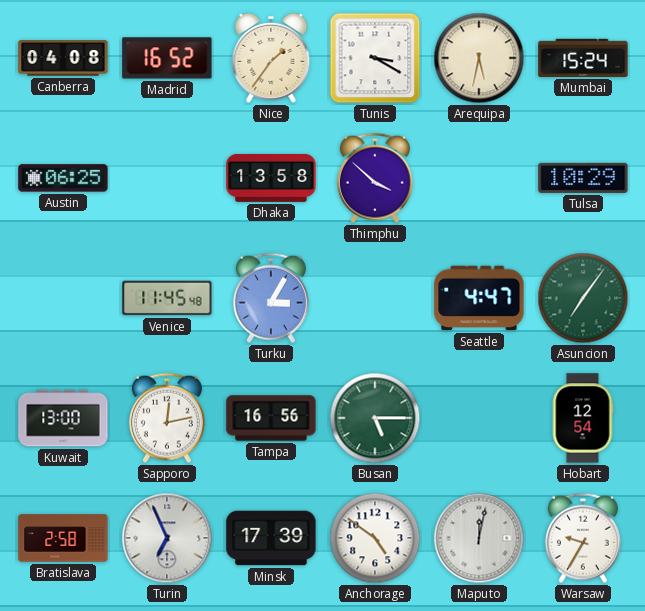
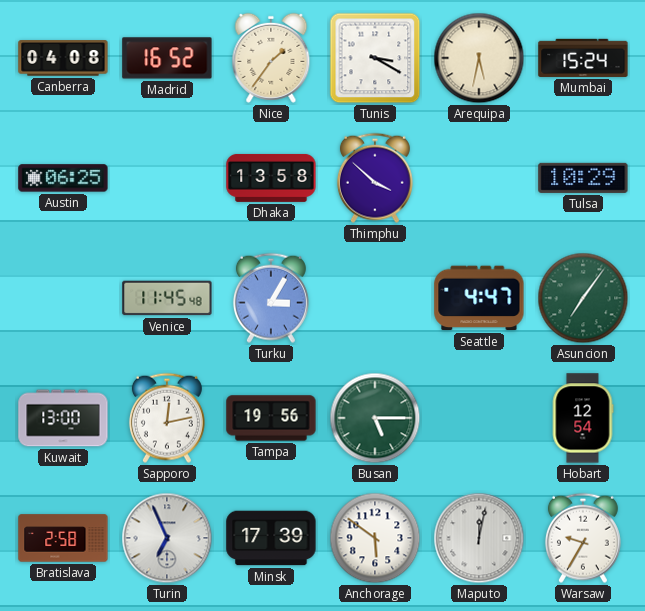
Tampa: 16:56 -> 19:56 (271, 418)
Anchorage: 4:51 -> 5:51 (375, 538)
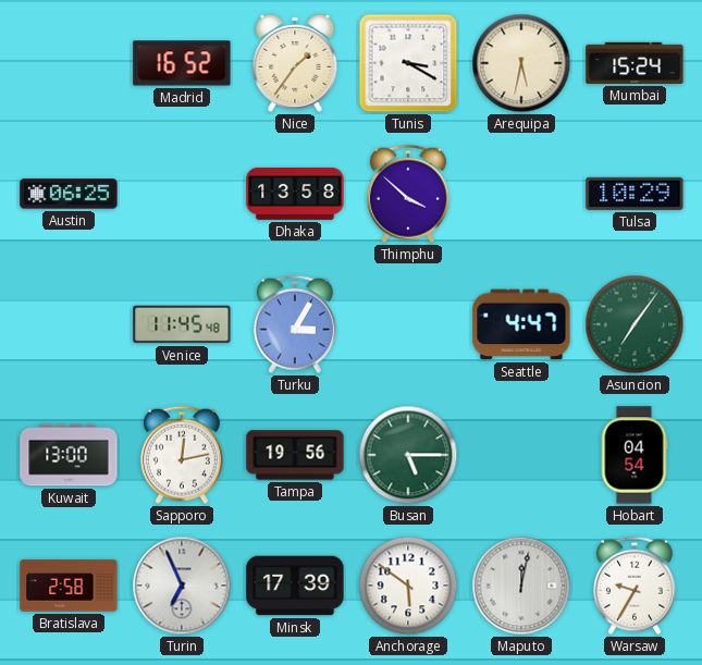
Canberra: 04:08 -> none (63, 58)
Hobart: 12:54 -> 04:54 (635, 455)
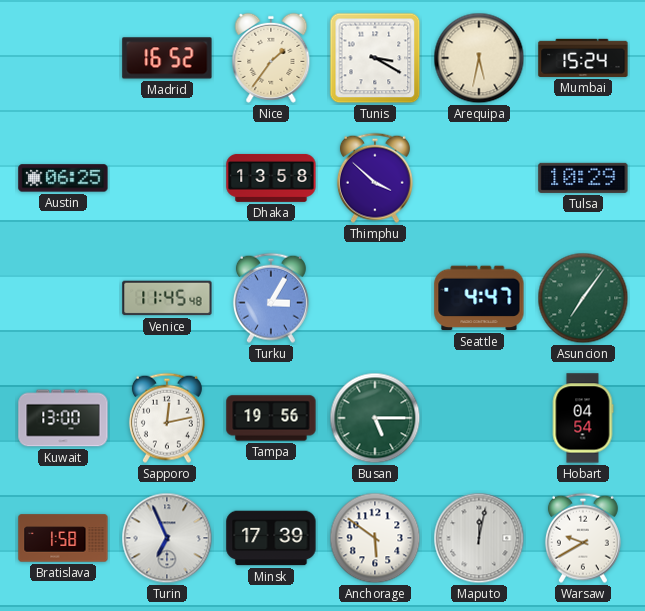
Bratislava: 2:58 -> 1:58 (63, 538)
Warsaw: 9:35 -> 9:40 (583, 538)
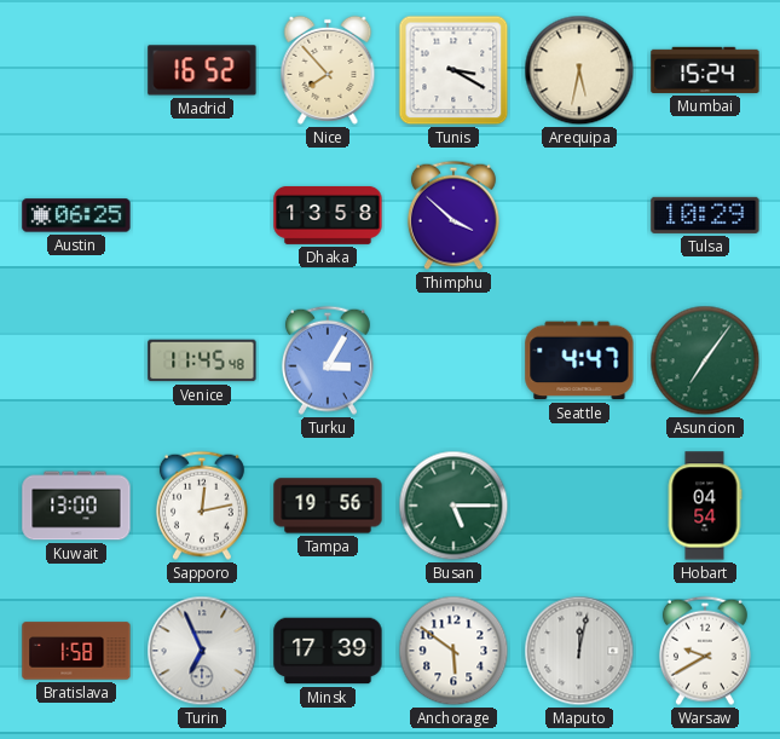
Nice: 1:36 -> 7:53 (328, 70)
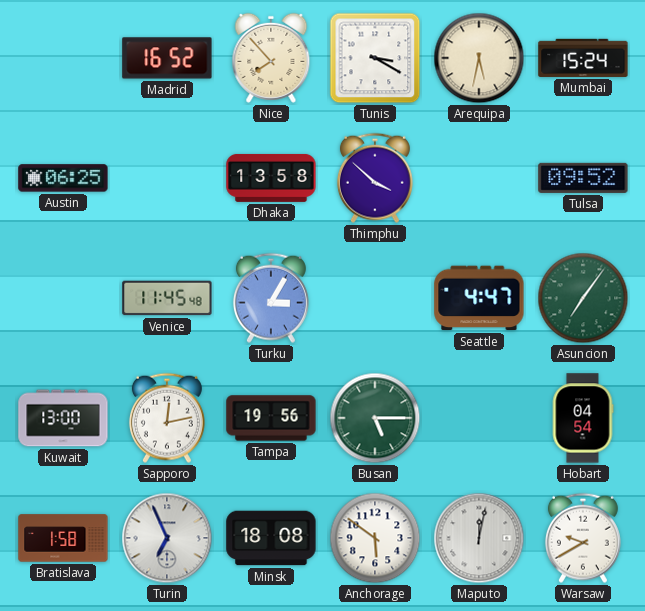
Tulsa: 10:29 -> 09:52 (583, 178)
Minsk: 17:39 -> 18:08 (271, 538)
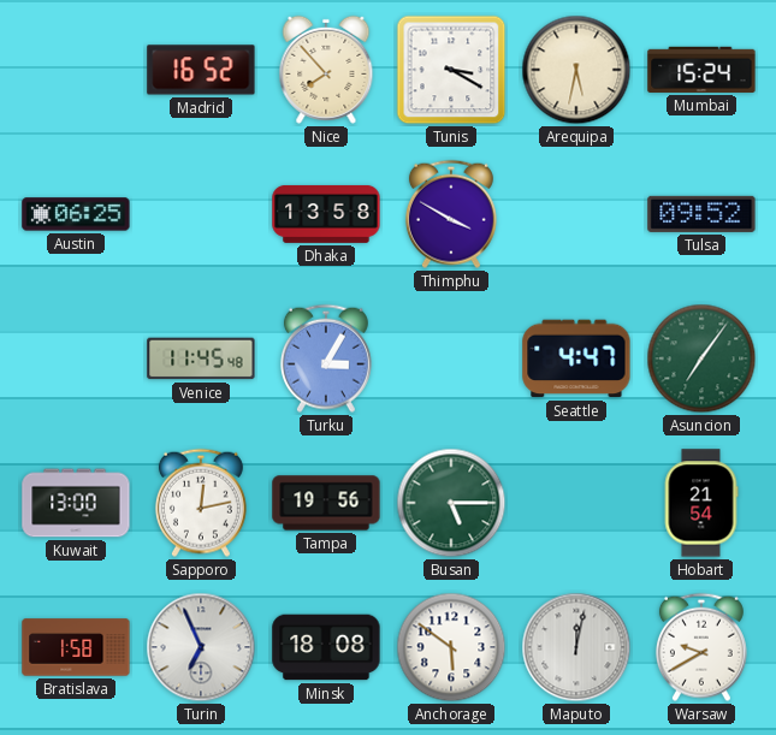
Thimphu: 3:52 -> 3:50 (451, 214)
Hobart: 04:54 -> 21:54 (701, 503)
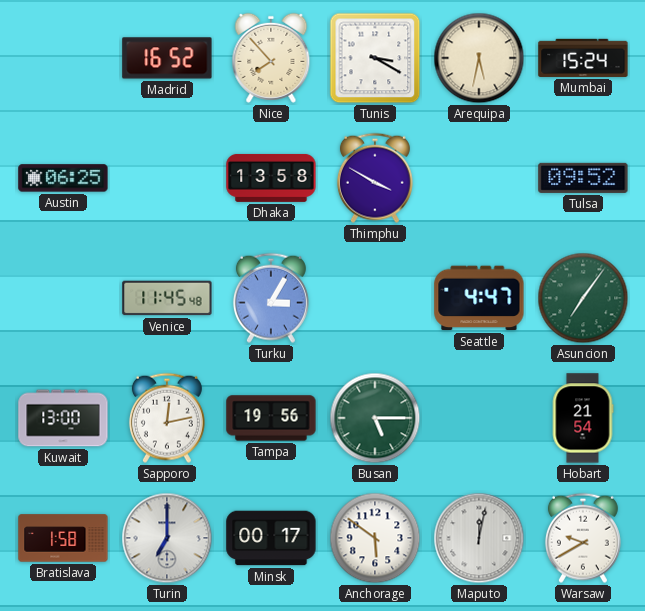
Turin: 6:56 -> 7:00 (167, 538)
Minsk: 18:08 -> 00:17 (271, 538)
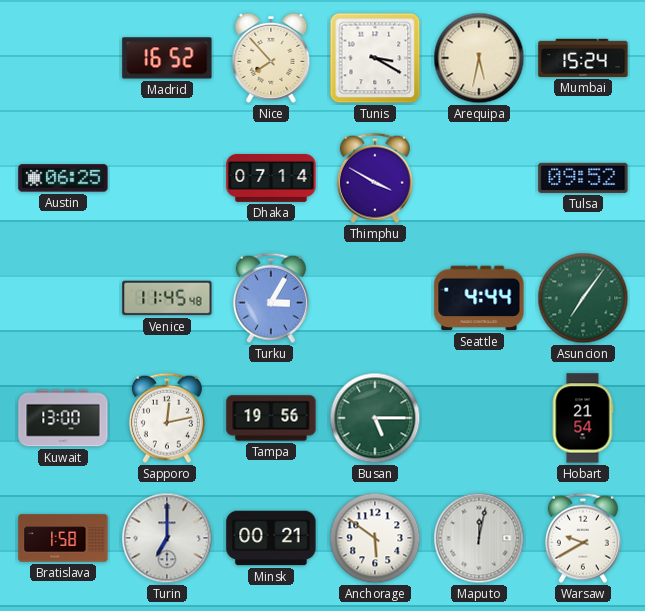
Dhaka: 13:58 -> 07:14 (271, 178)
Seattle: 4:47 -> 4:44 (479, 298)
Minsk: 00:17 -> 00:21 (271, 538)
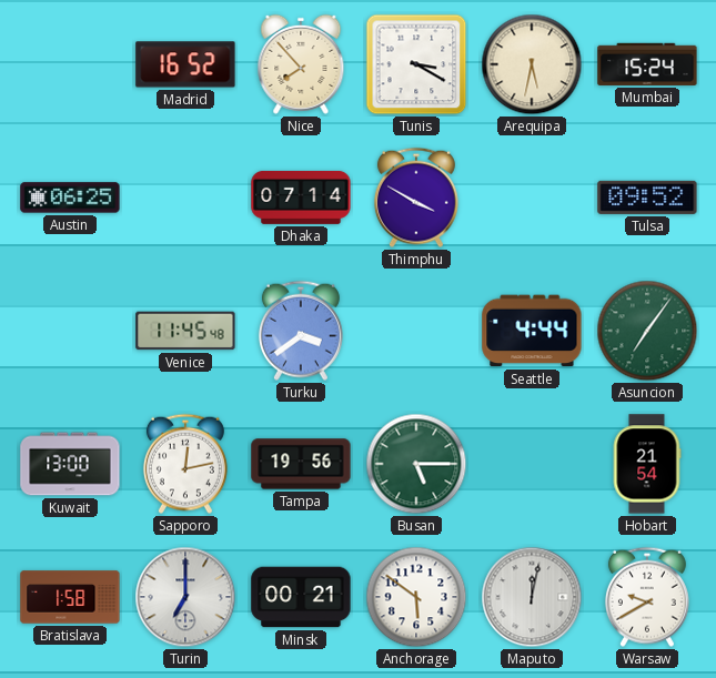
Turku: 3:05 -> 3:39 (301, 331)
